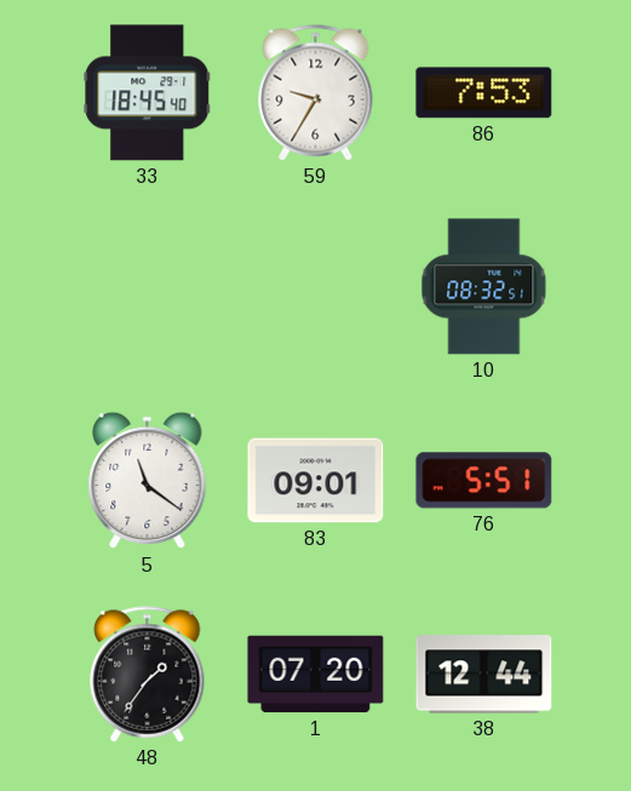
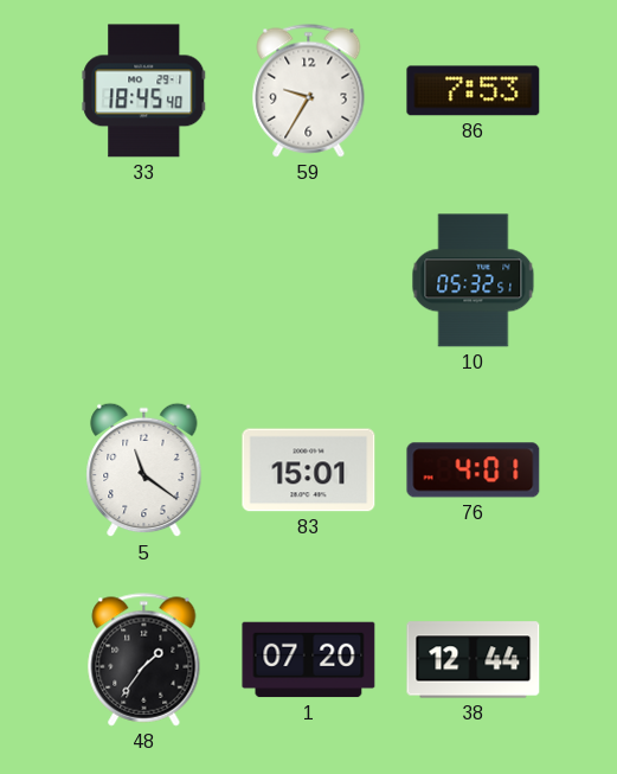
10: 08:32 -> 05:32 (474, 281)
83: 09:01 -> 15:01 (309, 471)
76: 5:51 -> 4:01 (474, 471)
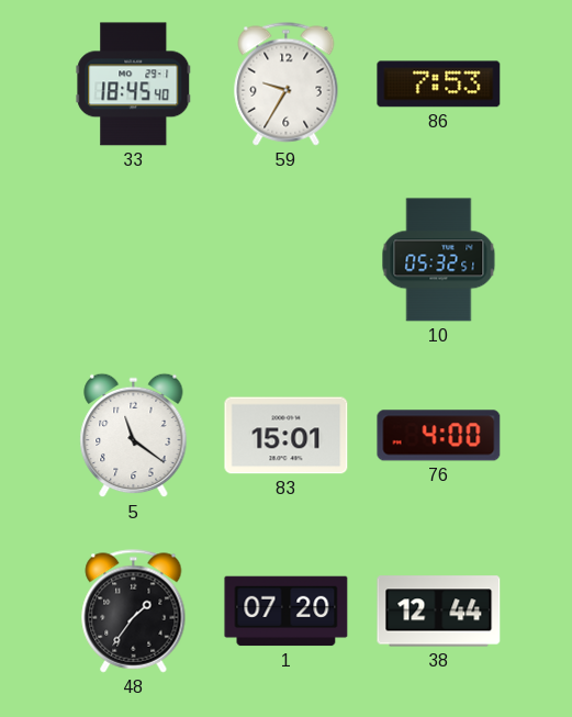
76: 4:01 -> 4:00 (439, 436)
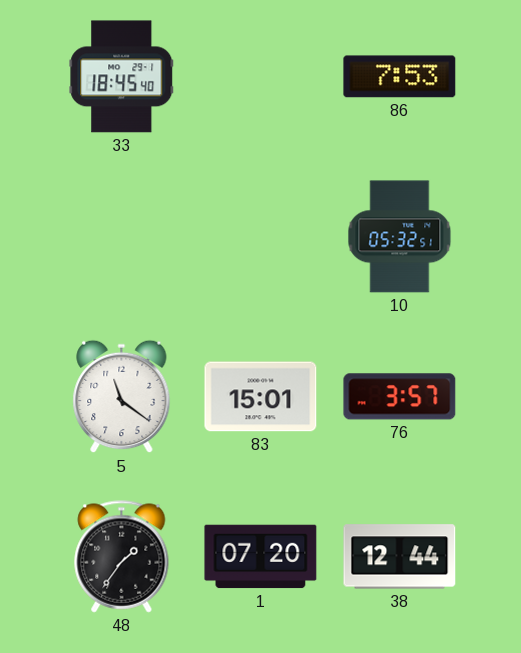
59: 9:35 -> none (287, 85)
76: 4:00 -> 3:57 (400, 397)
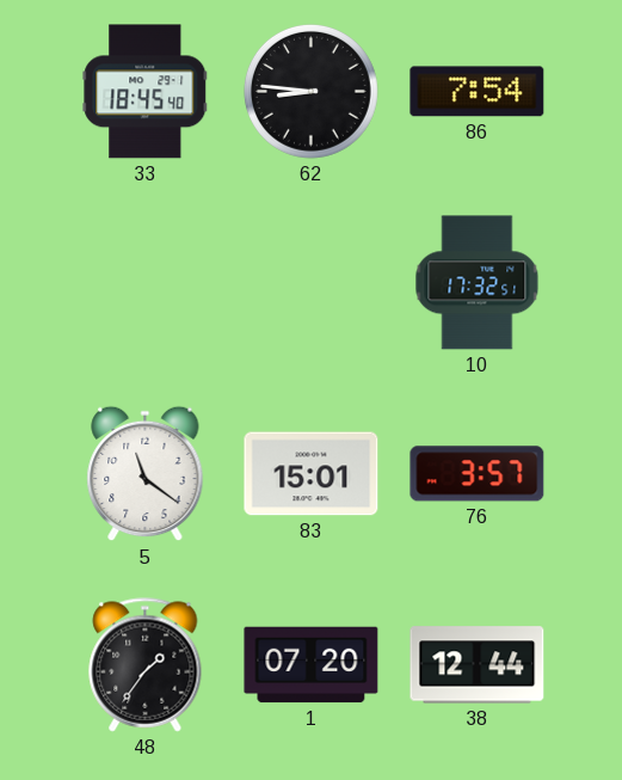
62: none -> 8:46 (310, 91)
86: 7:53 -> 7:54 (478, 92)
10: 05:32 -> 17:32 (478, 283)
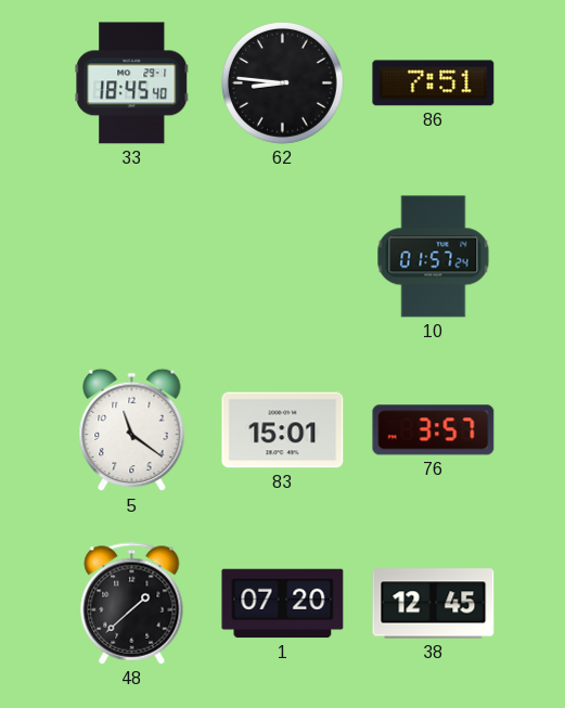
86: 7:54 -> 7:51 (434, 83)
10: 17:32 -> 01:57 (434, 257)
48: 1:36 -> 1:38 (132, 604)
38: 12:44 -> 12:45 (434, 604)
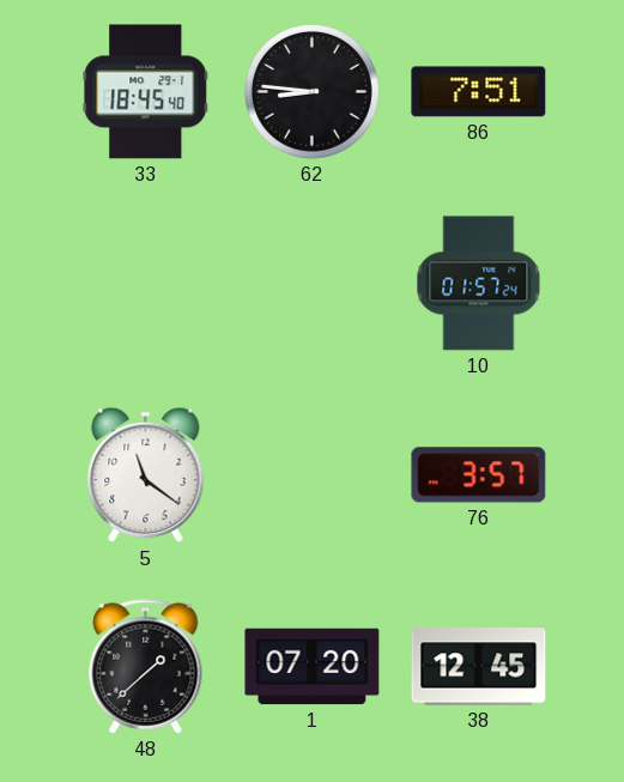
83: 15:01 -> none (283, 430)
